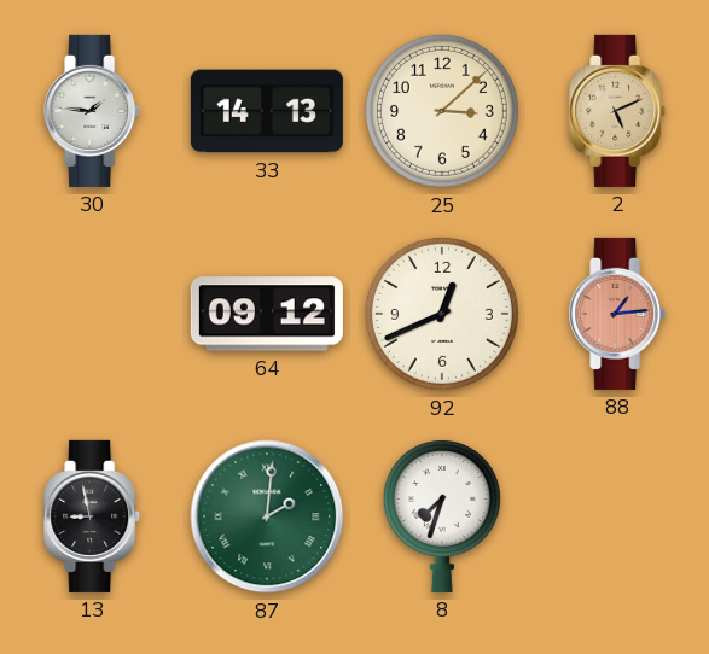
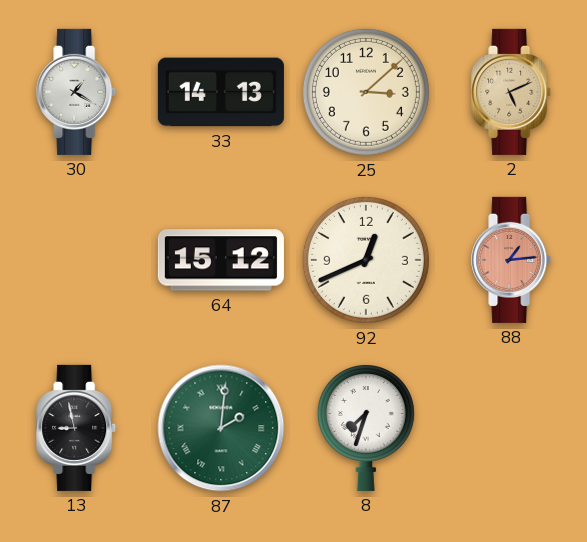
30: 1:46 -> 1:20 (77, 92)
64: 09:12 -> 15:12 (221, 260)
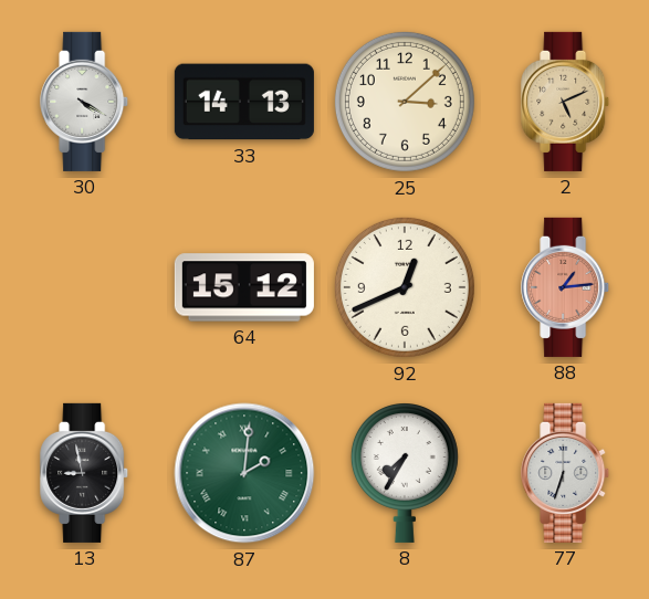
30: 1:20 -> 4:20 (85, 102)
8: 7:33 -> 7:35 (405, 473)
77: none -> 6:33 (566, 473)
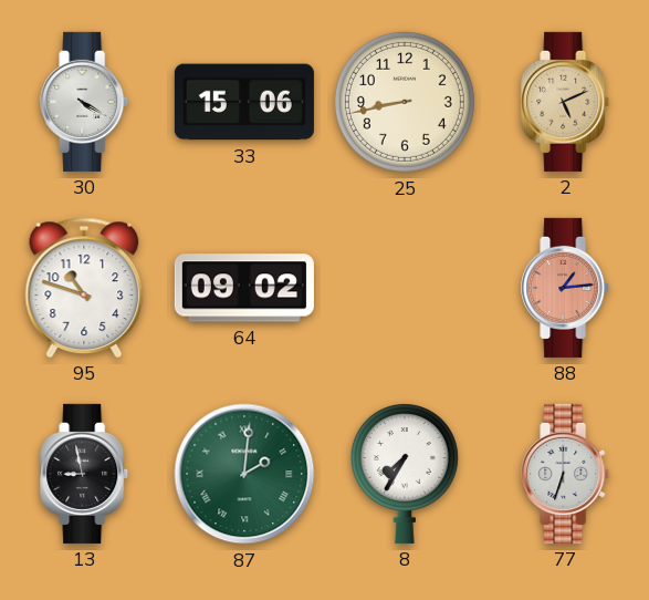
33: 14:13 -> 15:06 (244, 102)
25: 3:08 -> 8:43 (405, 102)
95: none -> 10:48 (84, 288)
64: 15:12 -> 09:02 (244, 288)
92: 12:41 -> none (405, 287)
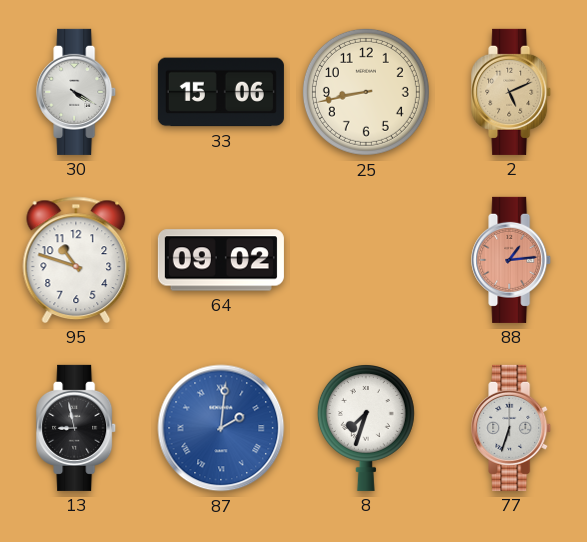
87 dial: green -> blue (221, 428)
8: 7:35 -> 7:33 (366, 428)
